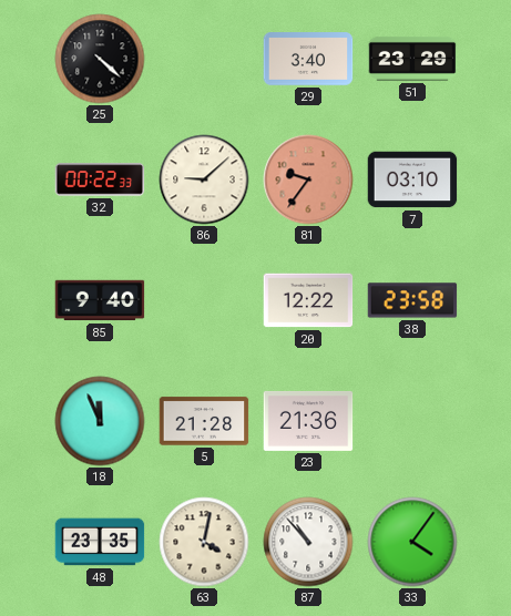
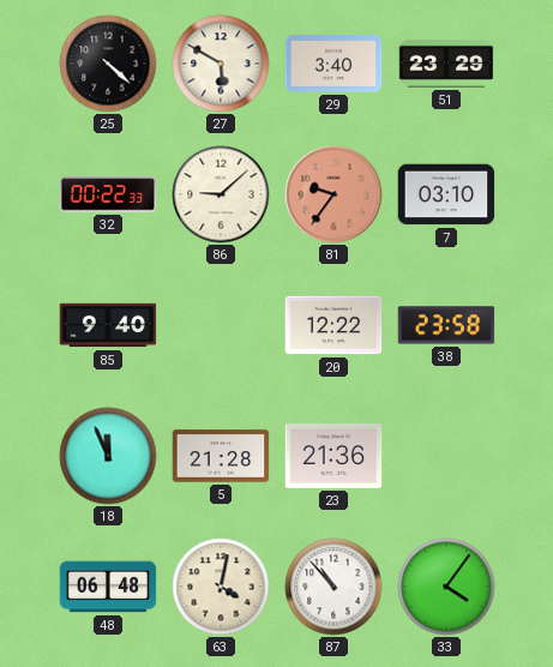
27: none -> 5:50 (221, 64)
48: 23:35 -> 06:48 (108, 587)
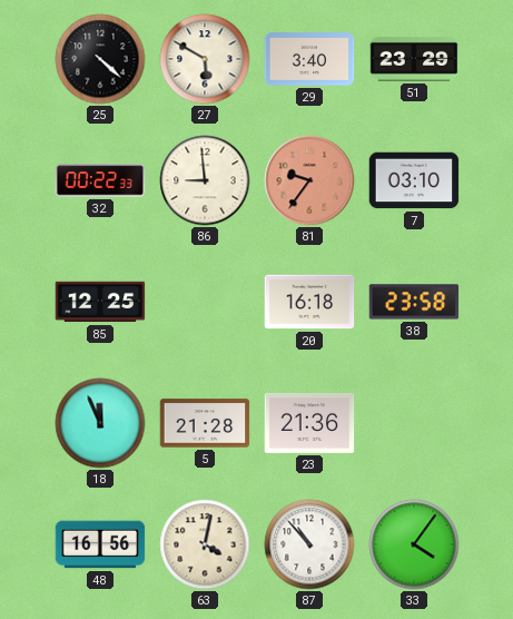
86: 9:08 -> 8:59 (205, 180)
85: 9:40 -> 12:25 (100, 302)
20: 12:22 -> 16:18 (309, 302)
48: 06:48 -> 16:56 (100, 544)
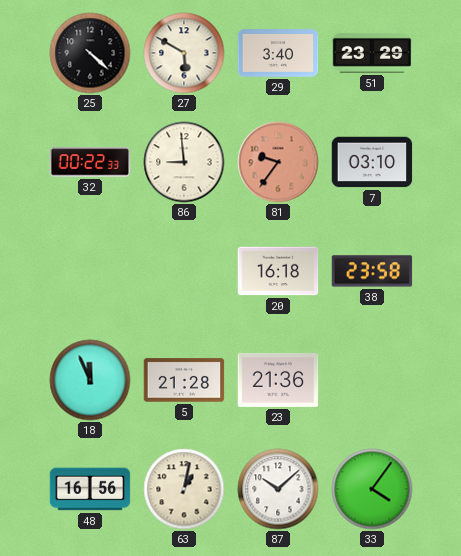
85: 12:25 -> none (100, 302)
63: 4:02 -> 1:02 (184, 489)
87: 10:53 -> 10:08 (278, 489)
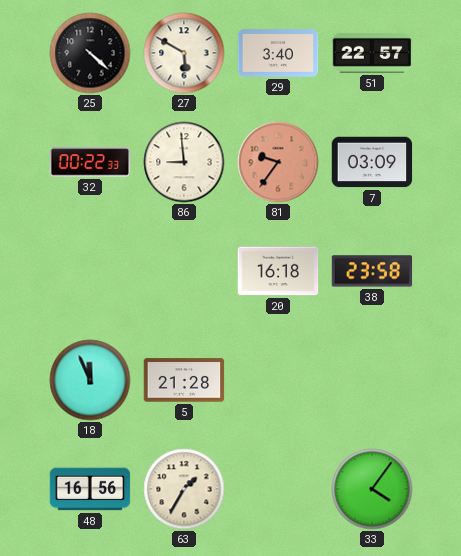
51: 23:29 -> 22:57 (372, 53)
7: 03:10 -> 03:09 (372, 162)
23: 21:36 -> none (278, 380)
63: 1:02 -> 1:35 (184, 489)
87: 10:08 -> none (278, 489)
